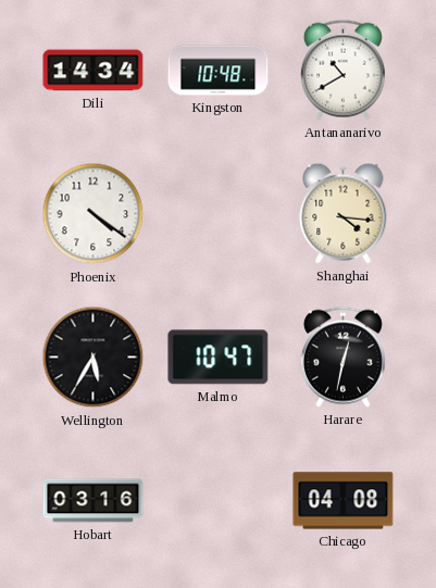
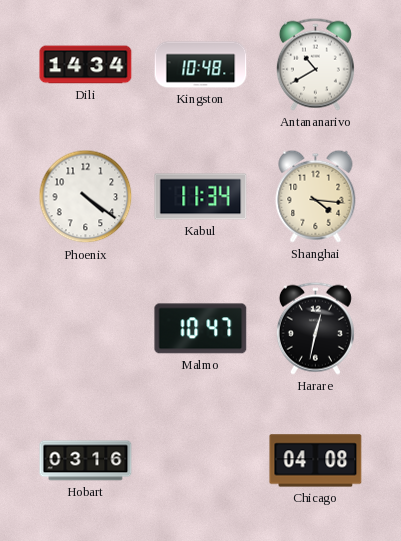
Kabul: none -> 11:34 (201, 197)
Wellington: 5:35 -> none (94, 358)
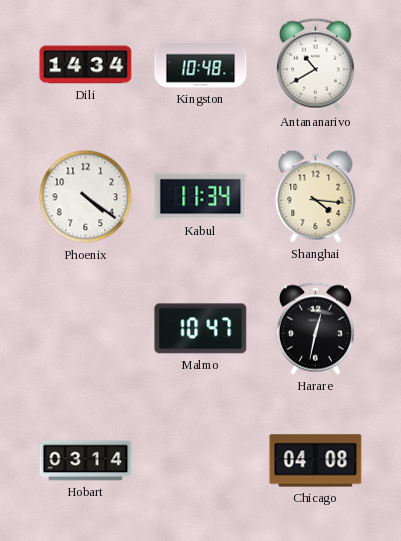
Hobart: 03:16 -> 03:14 (86, 461)
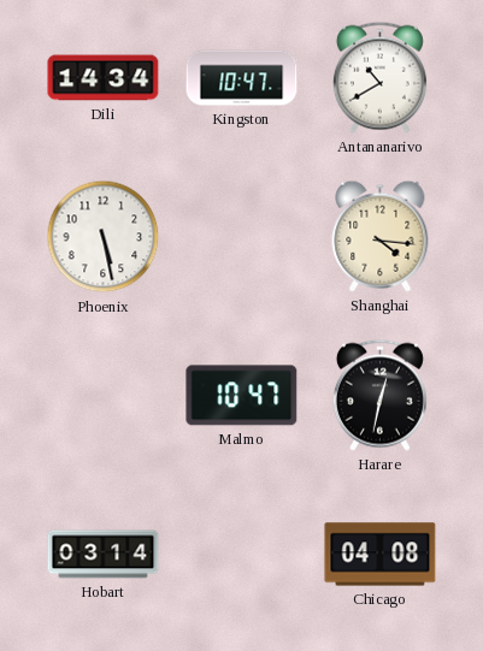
Kingston: 10:48 -> 10:47 (242, 78)
Phoenix: 4:21 -> 5:28 (104, 237)
Kabul: 11:34 -> none (201, 197)
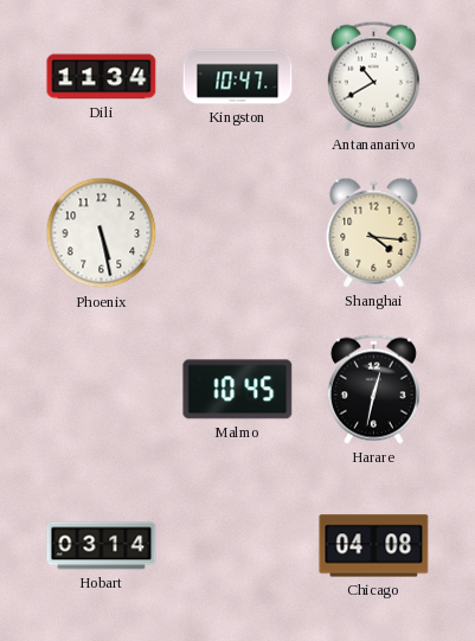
Dili: 14:34 -> 11:34 (102, 77)
Malmo: 10:47 -> 10:45 (238, 390)
